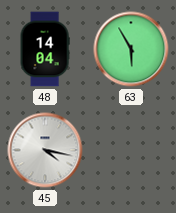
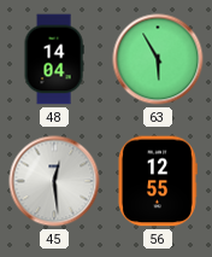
45: 4:17 -> 12:29 (54, 181)
56: none -> 12:55 (157, 181)
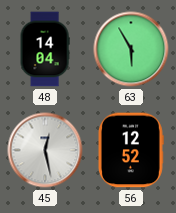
45: 12:29 -> 12:28 (45, 150)
56: 12:55 -> 12:52 (130, 150)
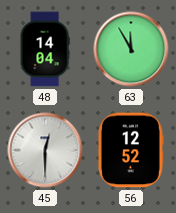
63: 5:55 -> 11:55 (131, 49)
45: 12:28 -> 12:30 (45, 150)
